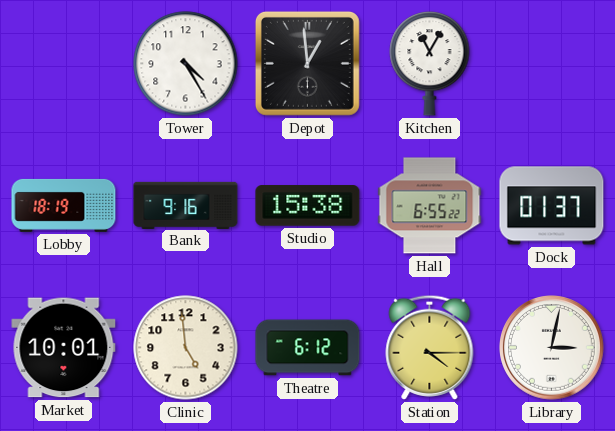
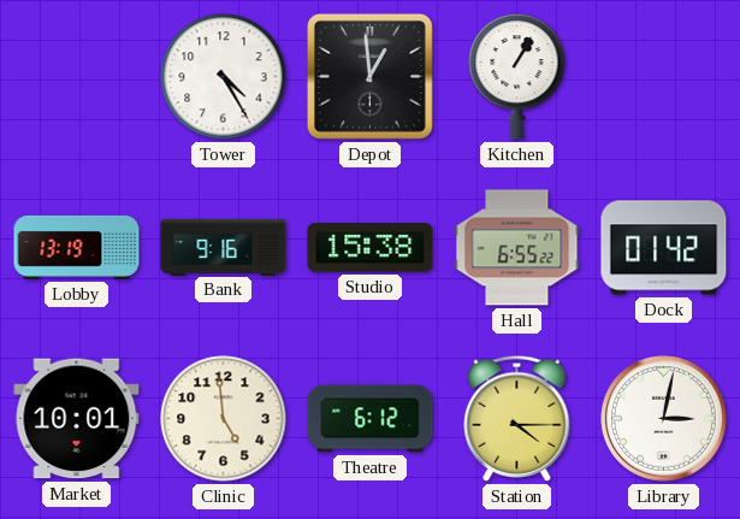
Kitchen: 11:05 -> 1:05 (517, 76)
Lobby: 18:19 -> 13:19 (77, 247)
Dock: 01:37 -> 01:42 (664, 248)
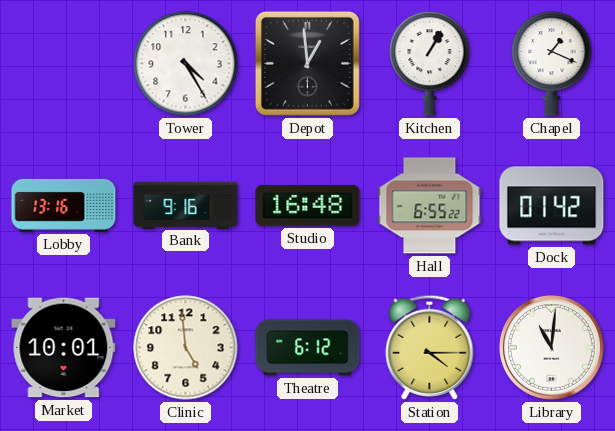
Chapel: none -> 1:19 (552, 63)
Lobby: 13:19 -> 13:16 (64, 205)
Studio: 15:38 -> 16:48 (308, 206)
Library: 3:02 -> 11:01 (552, 348)
